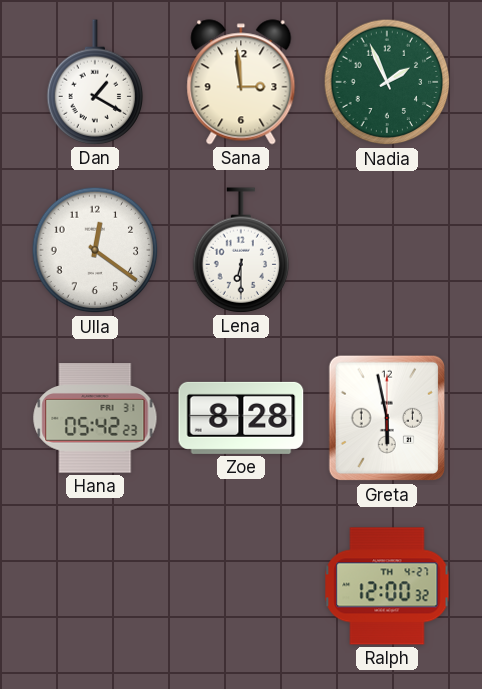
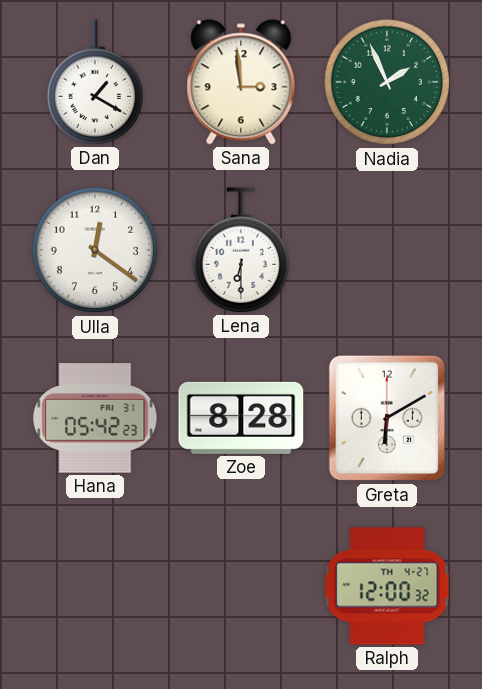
Greta: 5:58 -> 6:10 (387, 418)
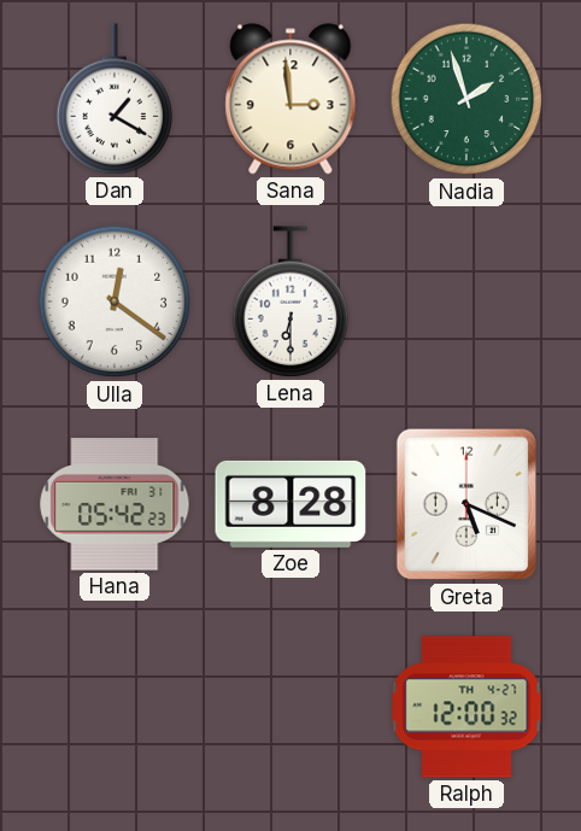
Nadia: 1:56 -> 1:57 (466, 99)
Greta: 6:10 -> 5:19 (466, 504)
